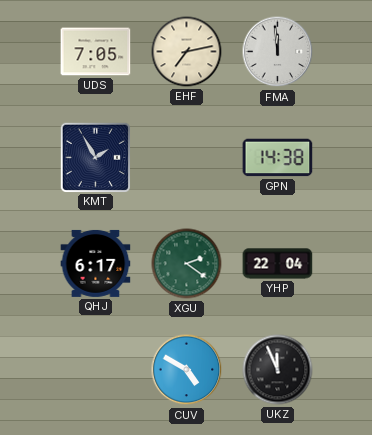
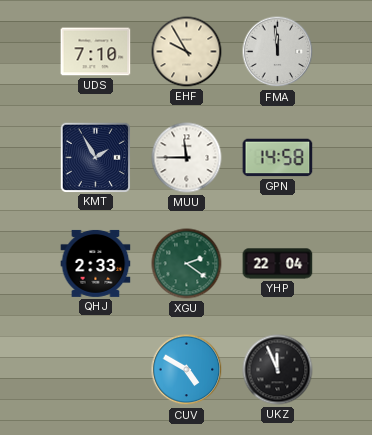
UDS: 7:05 -> 7:10 (96, 52)
EHF: 7:13 -> 9:55 (187, 52)
MUU: none -> 11:45 (187, 158)
GPN: 14:38 -> 14:58 (278, 158)
QHJ: 6:17 -> 2:33 (96, 263)
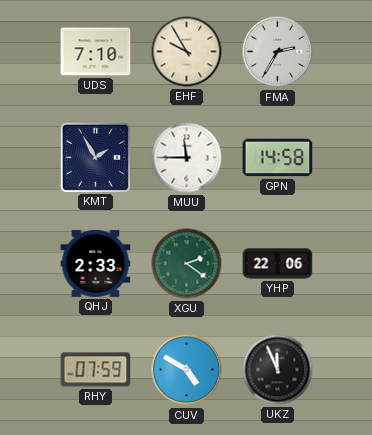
FMA: 11:59 -> 2:35 (278, 52)
YHP: 22:04 -> 22:06 (278, 264)
RHY: none -> 07:59 (96, 370)
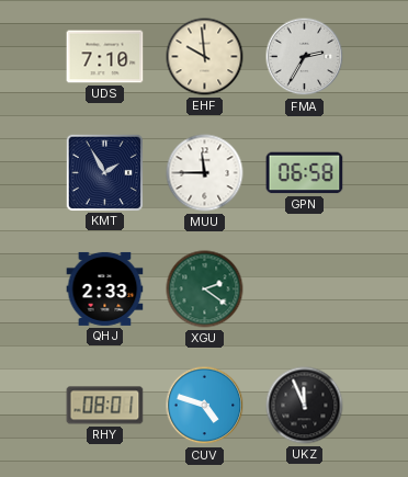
EHF: 9:55 -> 9:59 (205, 57)
GPN: 14:58 -> 06:58 (305, 173)
YHP: 22:06 -> none (278, 264)
RHY: 07:59 -> 08:01 (105, 406)
CUV: 4:50 -> 4:48 (205, 406)
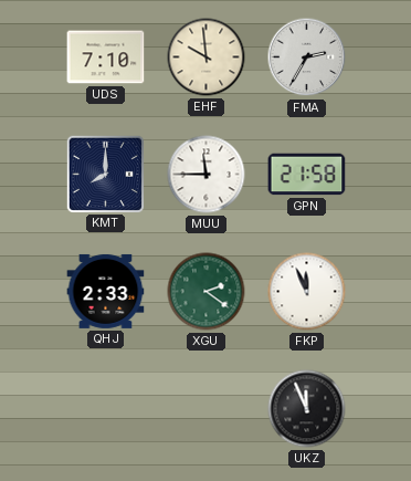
KMT: 1:55 -> 8:00 (105, 174)
GPN: 06:58 -> 21:58 (307, 175)
FKP: none -> 11:56 (307, 292)
RHY: 08:01 -> none (105, 406)
CUV: 4:48 -> none (205, 406)
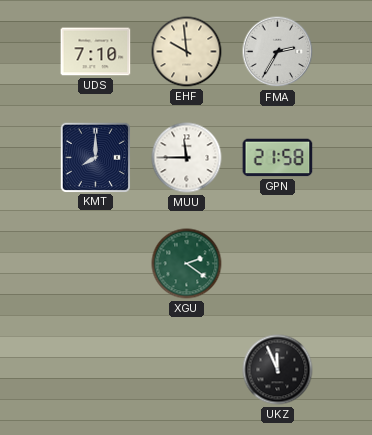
QHJ: 2:33 -> none (106, 291)
FKP: 11:56 -> none (307, 292)
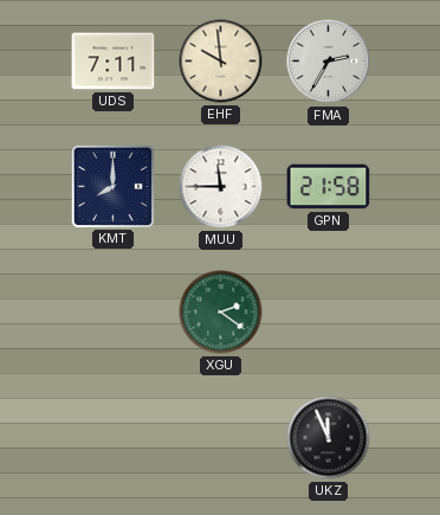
UDS: 7:10 -> 7:11 (114, 62)
